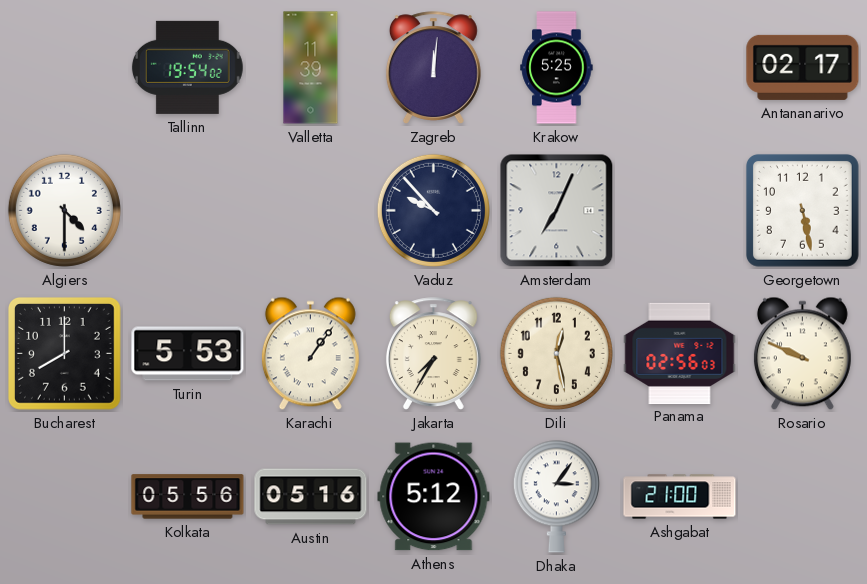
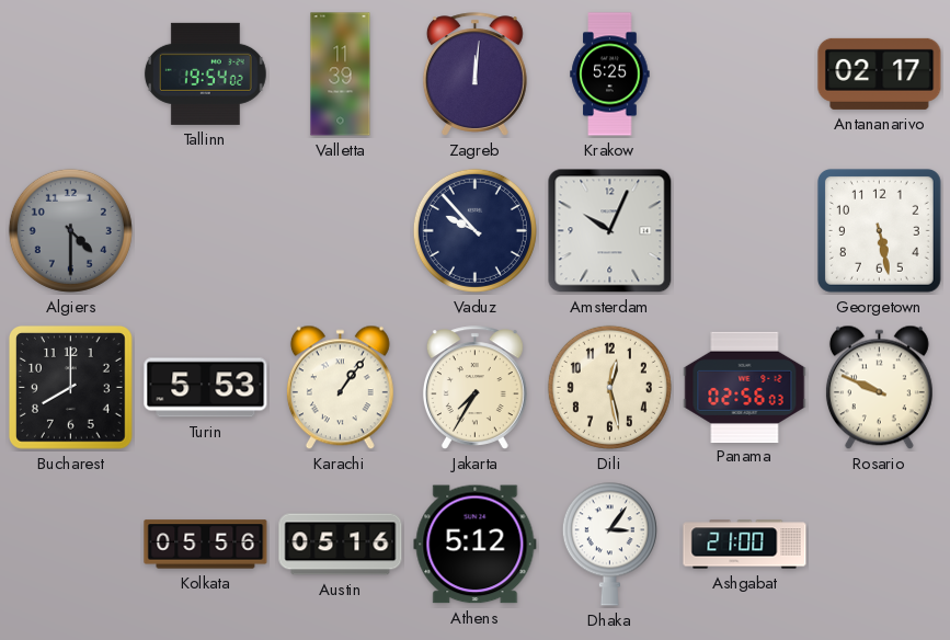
Algiers dial: white -> grey (70, 230)
Amsterdam: 7:04 -> 10:04 (610, 231)
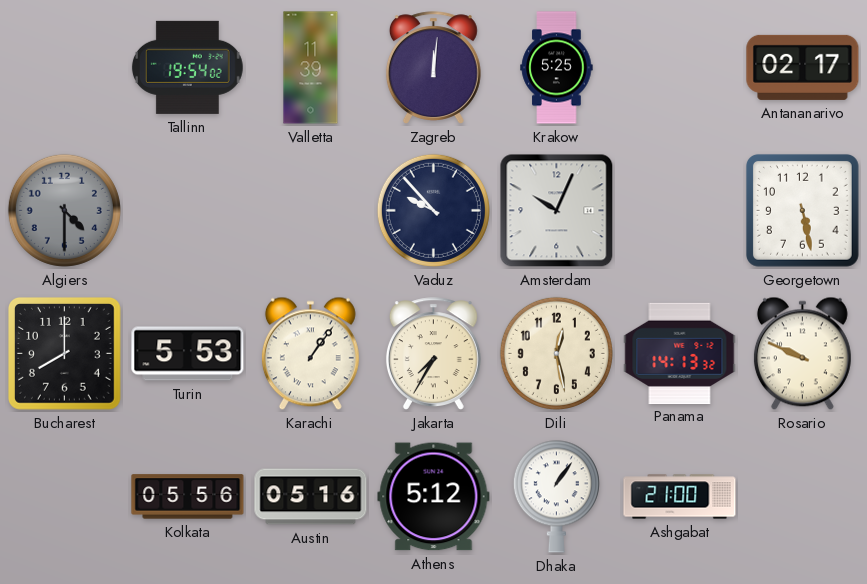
Panama: 02:56 -> 14:13 (680, 353)
Dhaka: 3:06 -> 1:06 (556, 496)
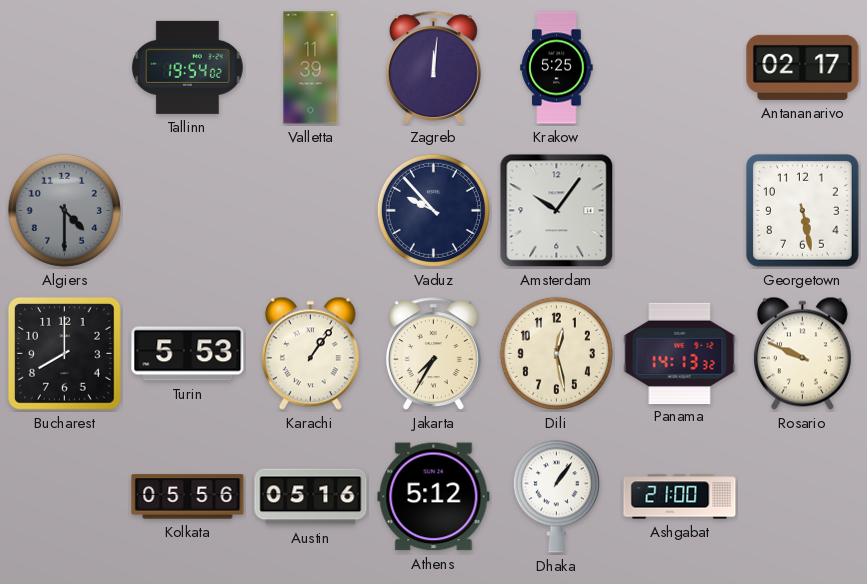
Amsterdam: 10:04 -> 10:06 (557, 211)
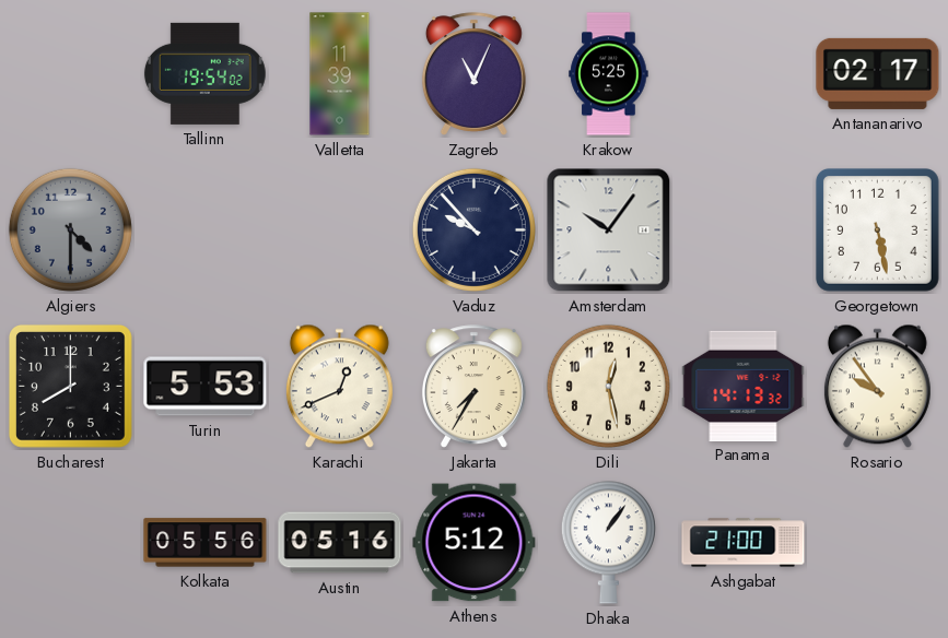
Zagreb: 12:01 -> 11:04 (473, 74)
Karachi: 1:06 -> 12:41 (339, 387)
Rosario: 9:49 -> 9:54 (877, 387)
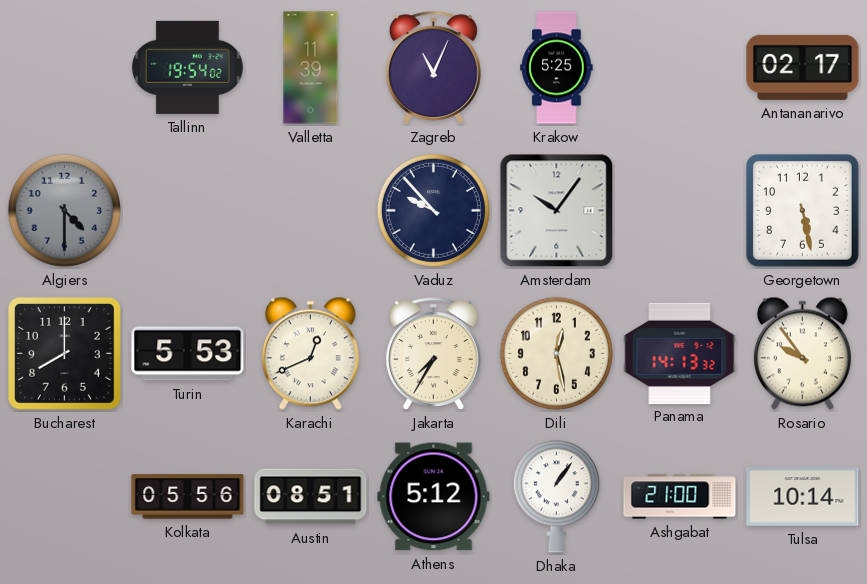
Austin: 05:16 -> 08:51 (311, 497)
Tulsa: none -> 10:14 (803, 497)
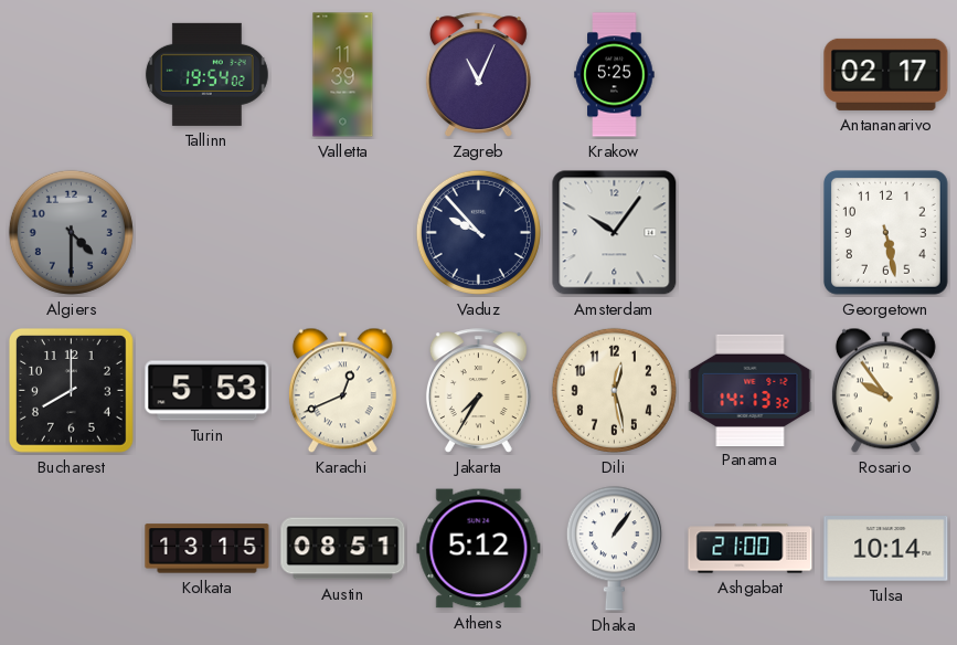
Kolkata: 05:56 -> 13:15 (208, 549)
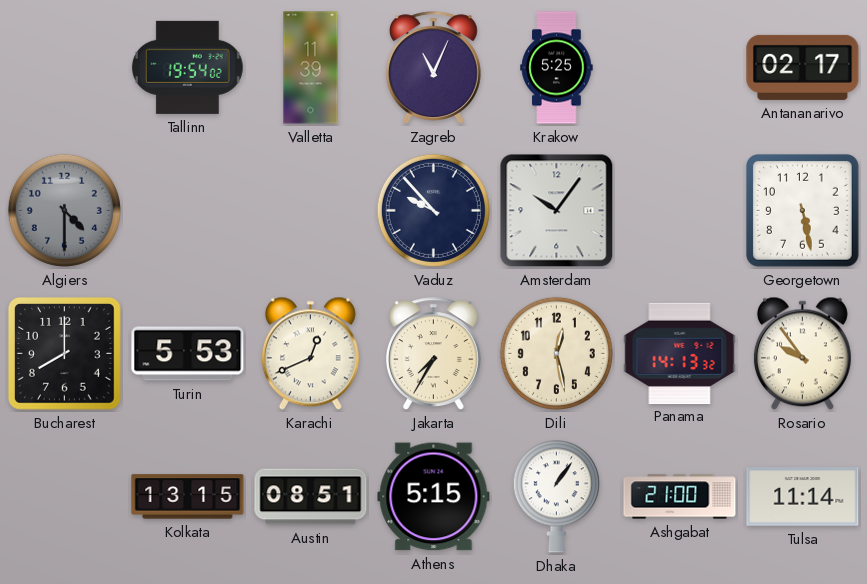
Athens: 5:12 -> 5:15 (434, 497)
Tulsa: 10:14 -> 11:14 (803, 497)
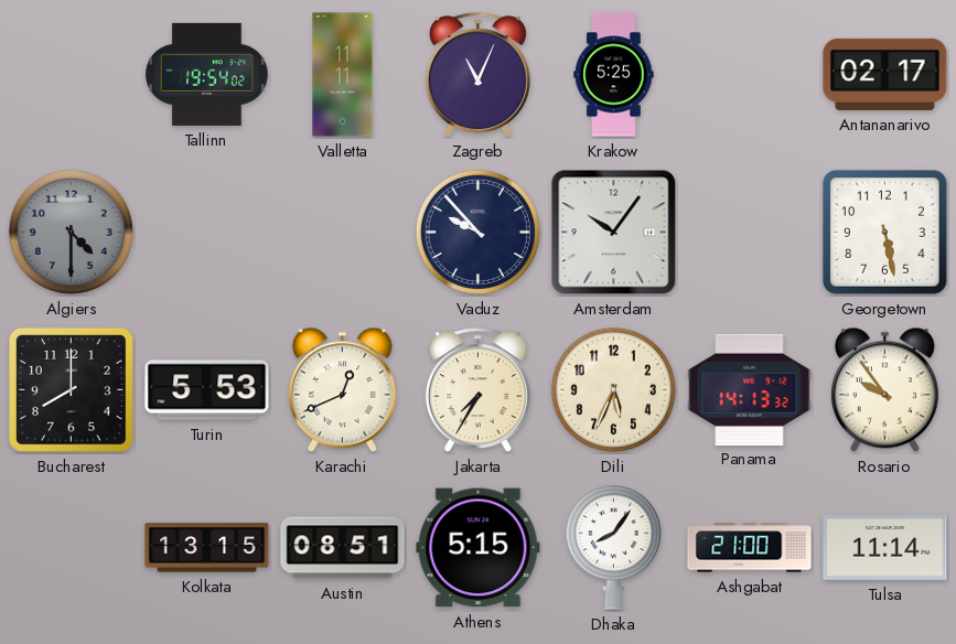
Valletta: 11:39 -> 11:11 (343, 75)
Dili: 12:28 -> 5:34 (613, 389)
Dhaka: 1:06 -> 8:06 (613, 547)
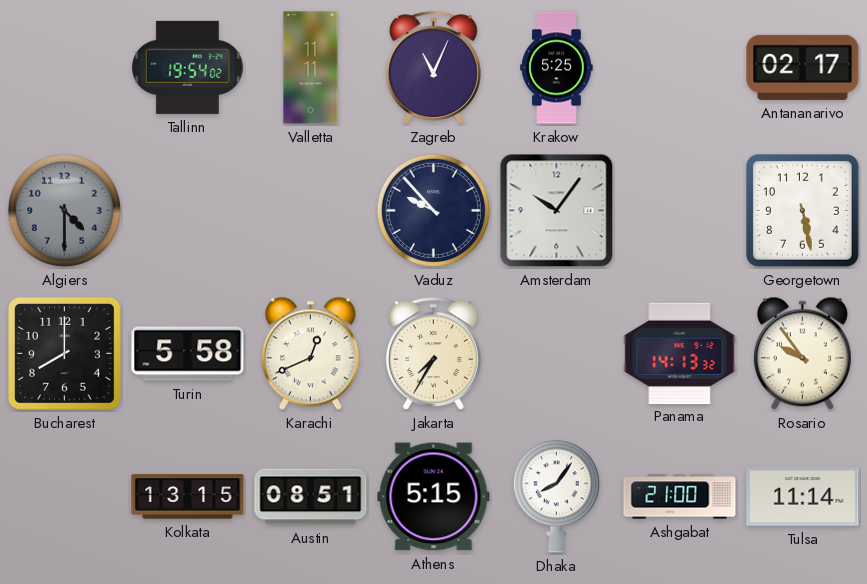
Turin: 5:53 -> 5:58 (188, 354)
Dili: 5:34 -> none (613, 389)
